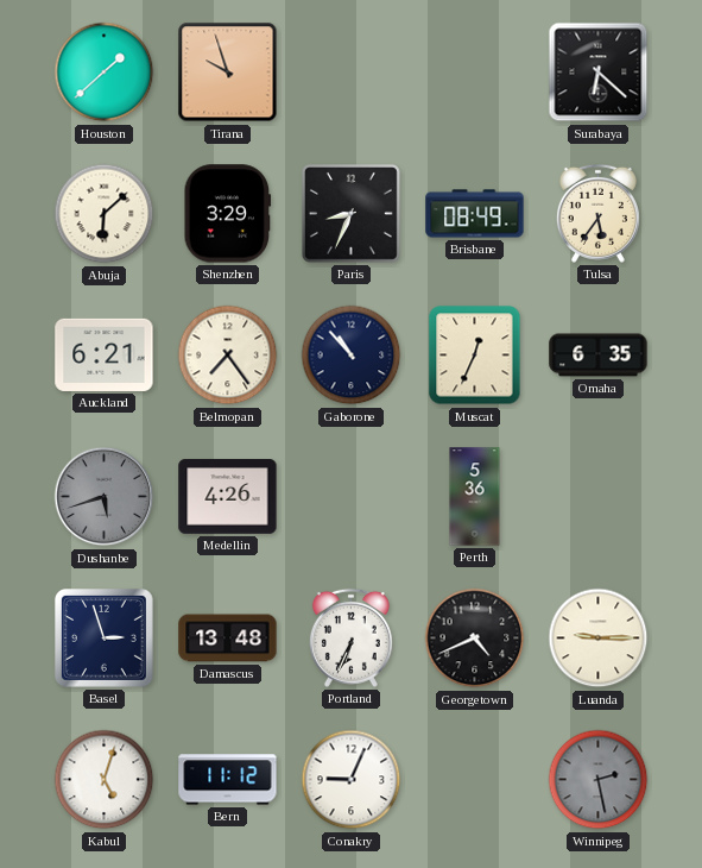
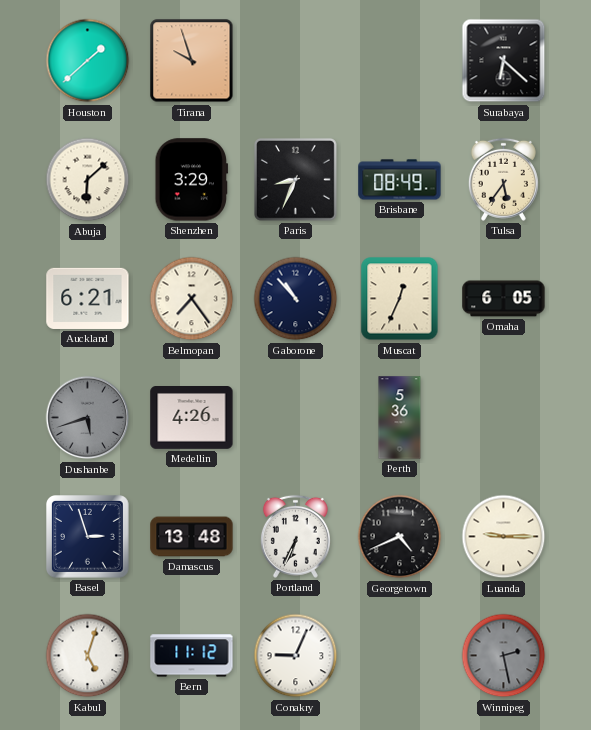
Omaha: 6:35 -> 6:05 (504, 299)
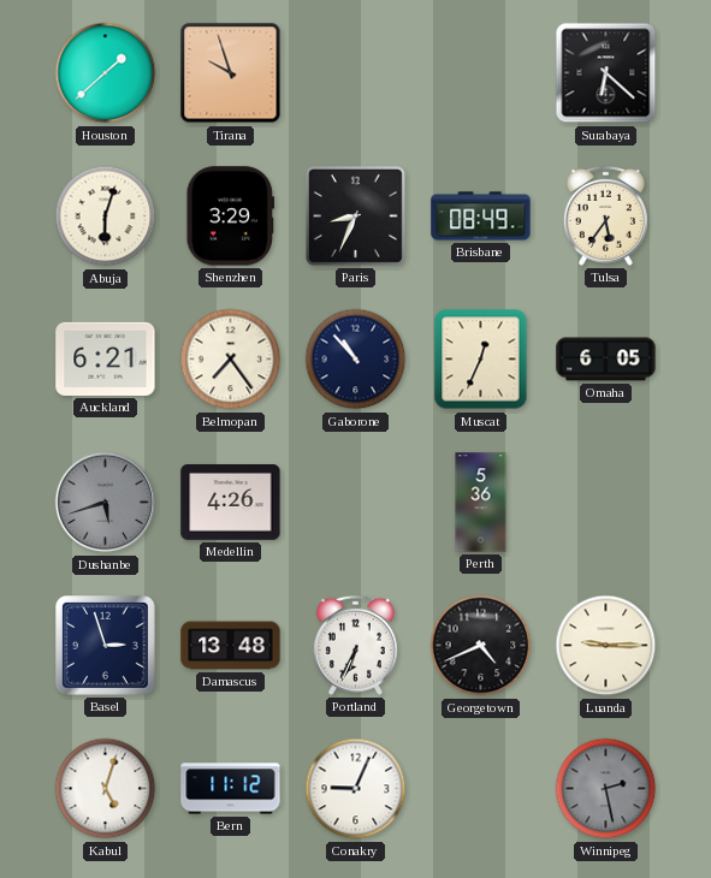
Abuja: 6:08 -> 6:03 (106, 216)
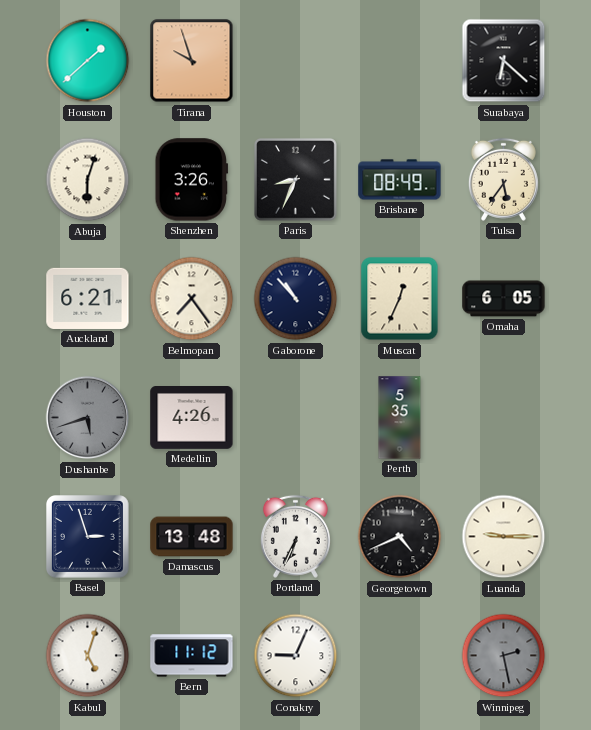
Shenzhen: 3:29 -> 3:26 (192, 180)
Perth: 5:36 -> 5:35 (400, 418)
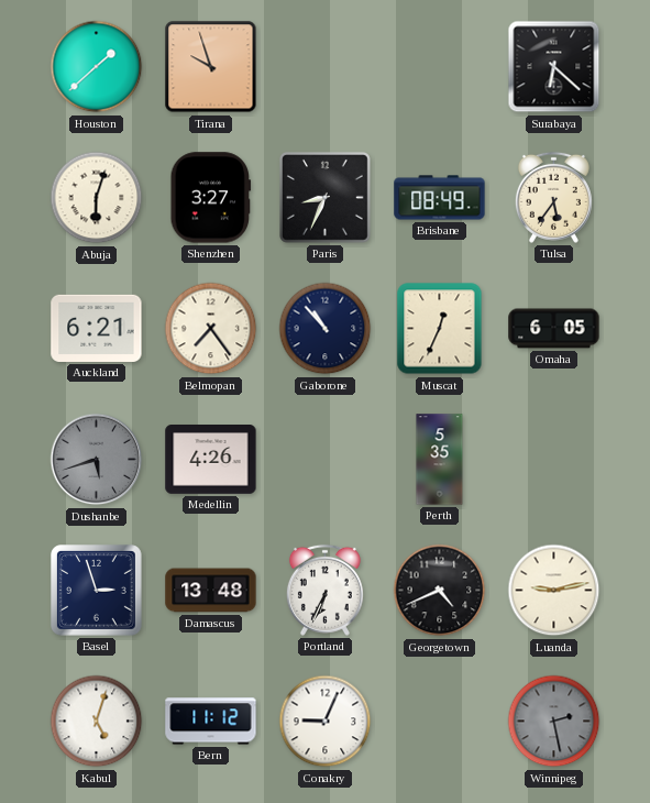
Shenzhen: 3:26 -> 3:27 (211, 198)
Luanda: 9:15 -> 9:13 (554, 591)
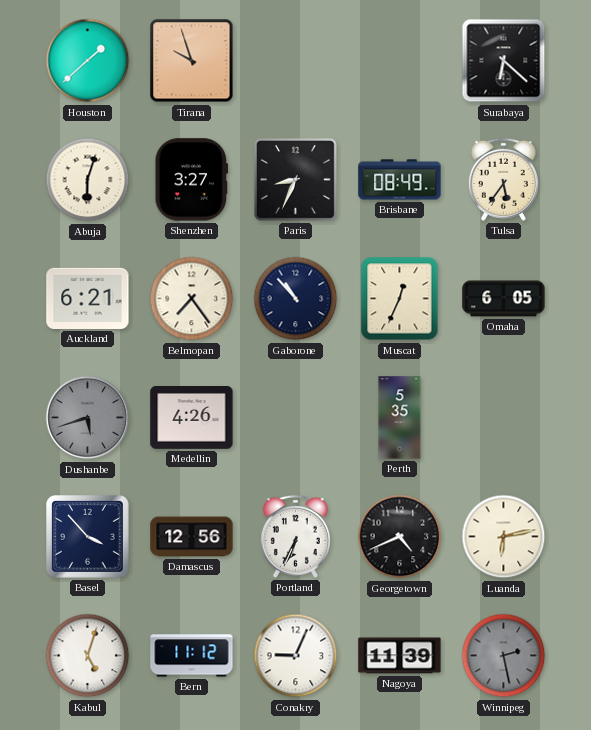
Basel: 2:57 -> 3:53 (88, 537)
Damascus: 13:48 -> 12:56 (192, 537)
Luanda: 9:13 -> 6:13 (504, 537)
Nagoya: none -> 11:39 (400, 656)
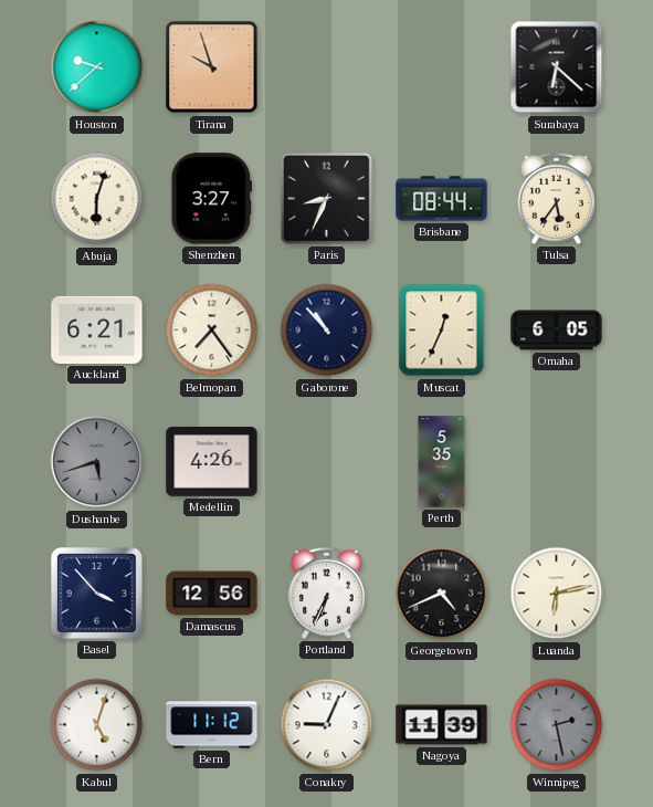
Houston: 1:38 -> 9:38 (97, 67)
Brisbane: 08:49 -> 08:44 (442, 199)
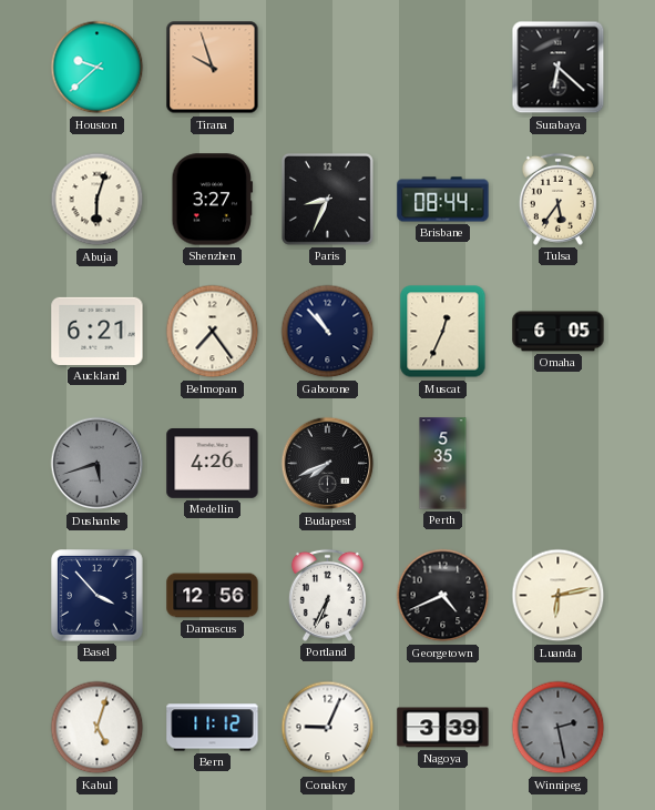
Budapest: none -> 7:41 (328, 464)
Nagoya: 11:39 -> 3:39 (443, 728)
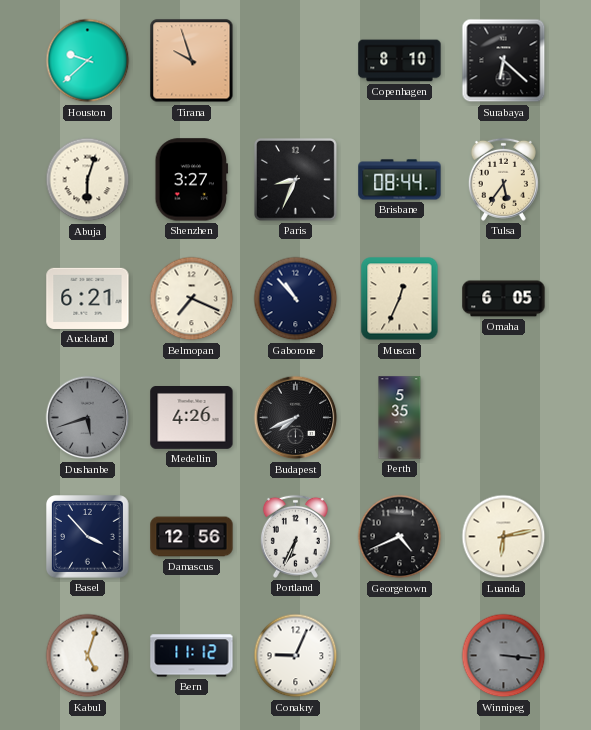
Copenhagen: none -> 8:10 (400, 61)
Belmopan: 7:24 -> 7:19 (192, 299)
Nagoya: 3:39 -> none (443, 728)
Winnipeg: 2:28 -> 3:16 (504, 656)
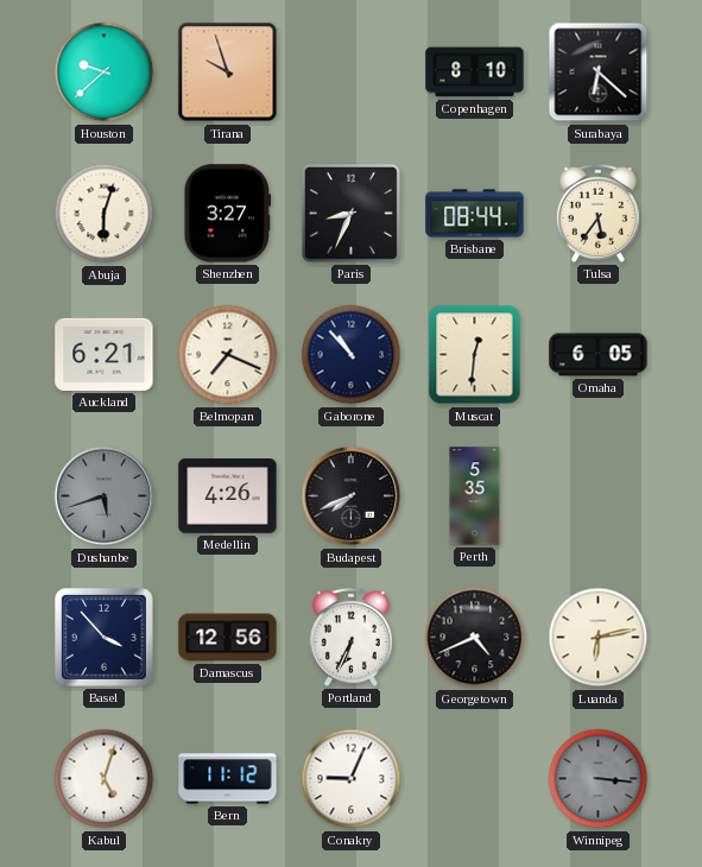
Muscat: 12:34 -> 12:31 (475, 355)
